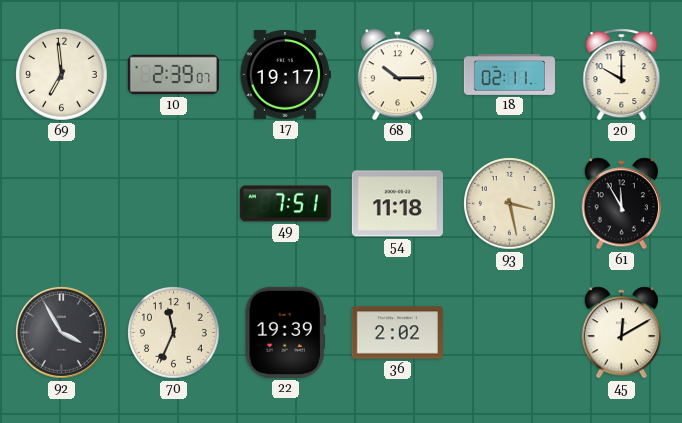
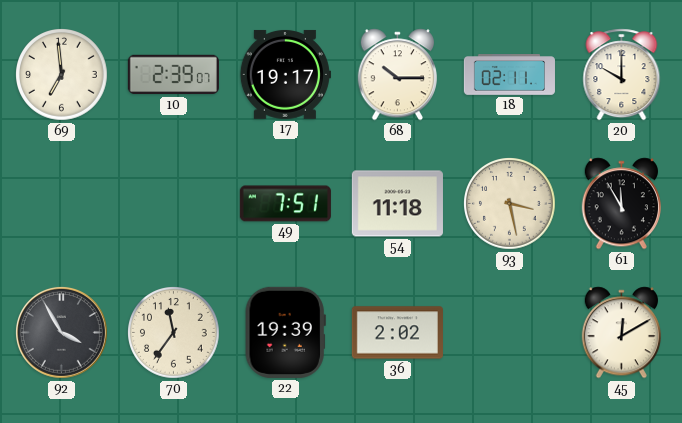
70: 11:34 -> 11:36 (174, 333)
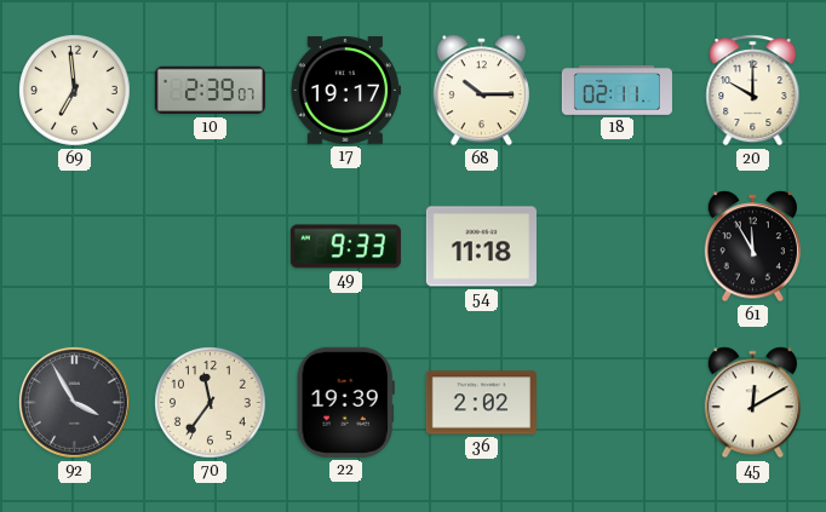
49: 7:51 -> 9:33 (345, 247)
93: 3:28 -> none (510, 204)
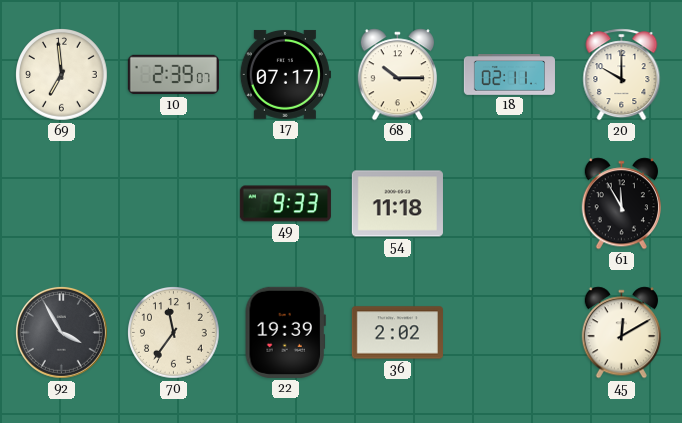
17: 19:17 -> 07:17 (285, 74)
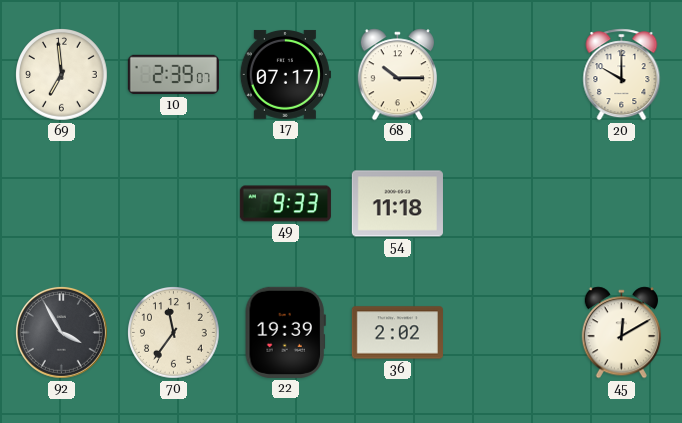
18: 02:11 -> none (509, 75)
61: 11:55 -> none (621, 204)
